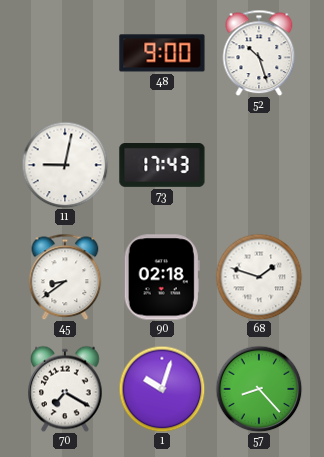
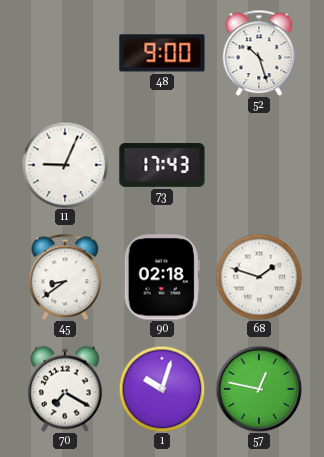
11: 9:02 -> 9:04 (65, 165)
57: 8:23 -> 12:47 (259, 389)
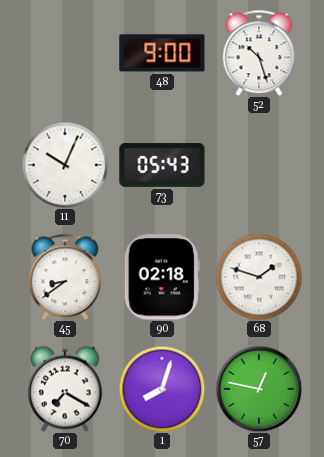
11: 9:04 -> 10:04 (65, 165)
73: 17:43 -> 05:43 (162, 166)
1: 10:03 -> 8:03 (162, 389)
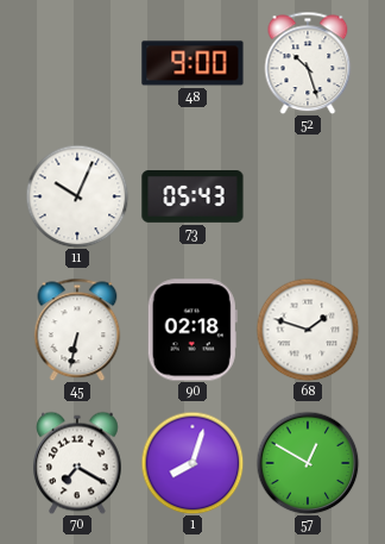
45: 8:39 -> 6:32 (77, 330)
57: 12:47 -> 12:50 (308, 463)
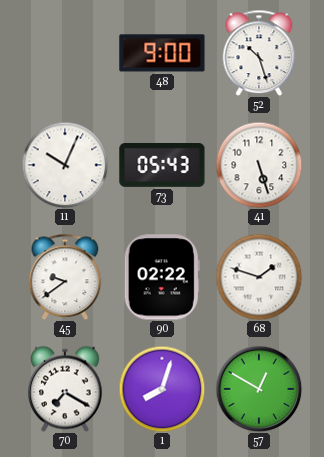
41: none -> 5:27 (259, 165)
45: 6:32 -> 9:39 (65, 277)
90: 02:18 -> 02:22 (162, 277)
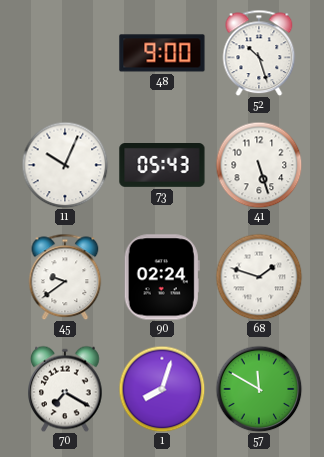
90: 02:22 -> 02:24 (162, 277)
57: 12:50 -> 11:50 (259, 389)
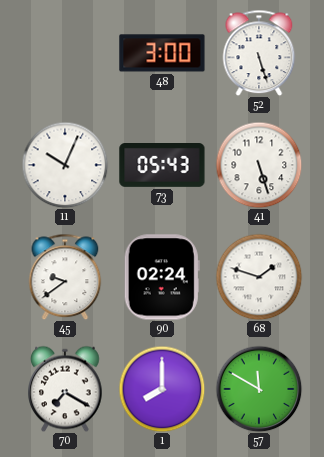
48: 9:00 -> 3:00 (162, 53)
52: 10:27 -> 5:27 (259, 53)
1: 8:03 -> 8:00 (162, 389)
